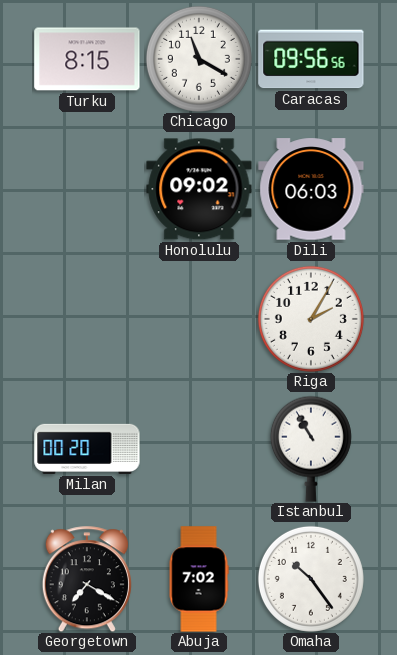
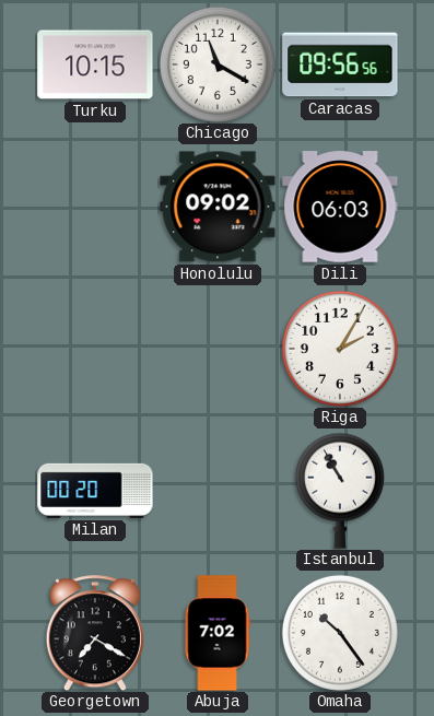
Turku: 8:15 -> 10:15 (95, 64)
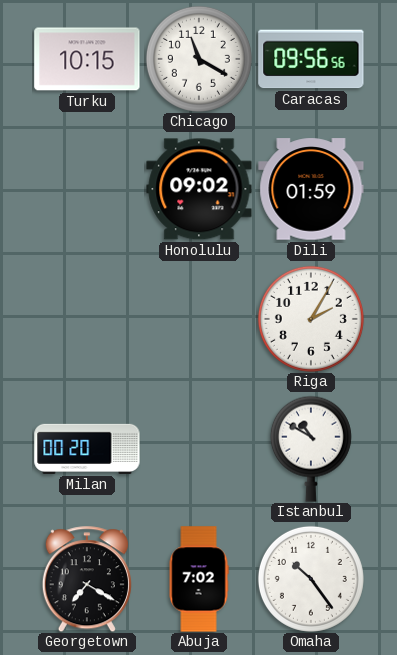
Dili: 06:03 -> 01:59 (311, 189)
Istanbul: 10:55 -> 10:50 (311, 449)
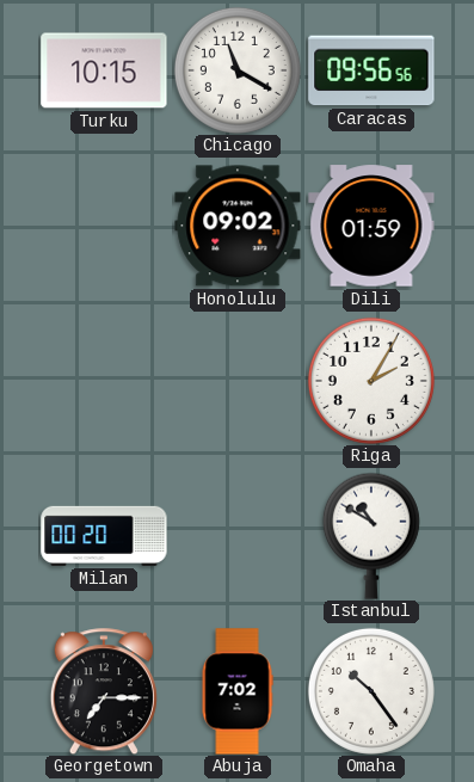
Georgetown: 7:20 -> 7:15 (104, 691)
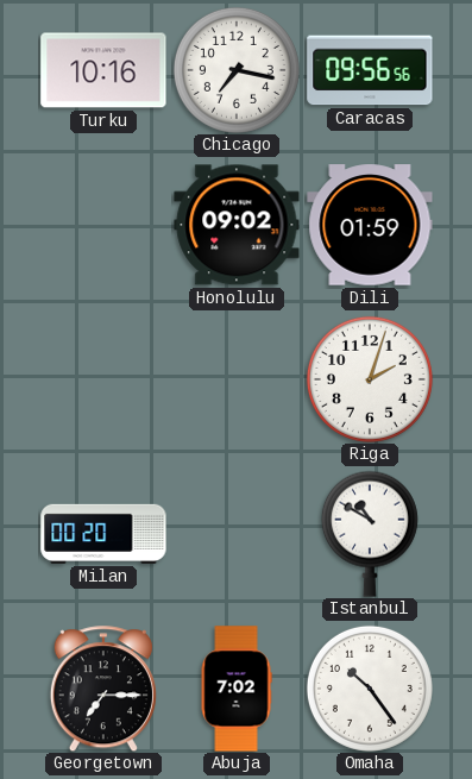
Turku: 10:15 -> 10:16 (103, 70)
Chicago: 11:20 -> 7:17 (237, 70)
Riga: 2:05 -> 2:03 (370, 379)
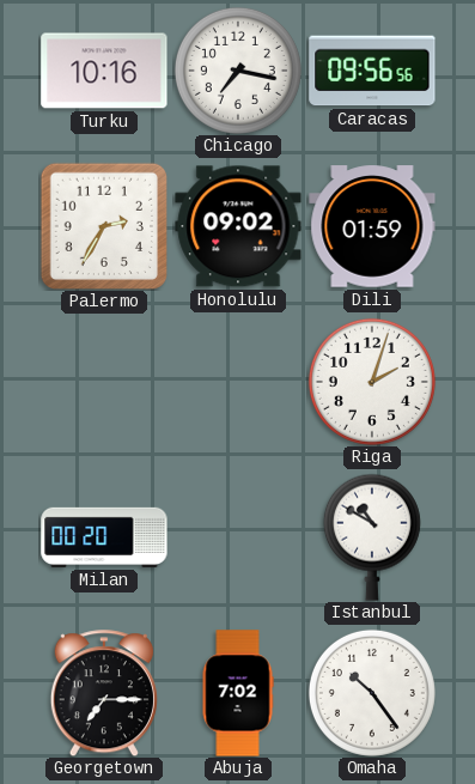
Palermo: none -> 2:35 (103, 225)
